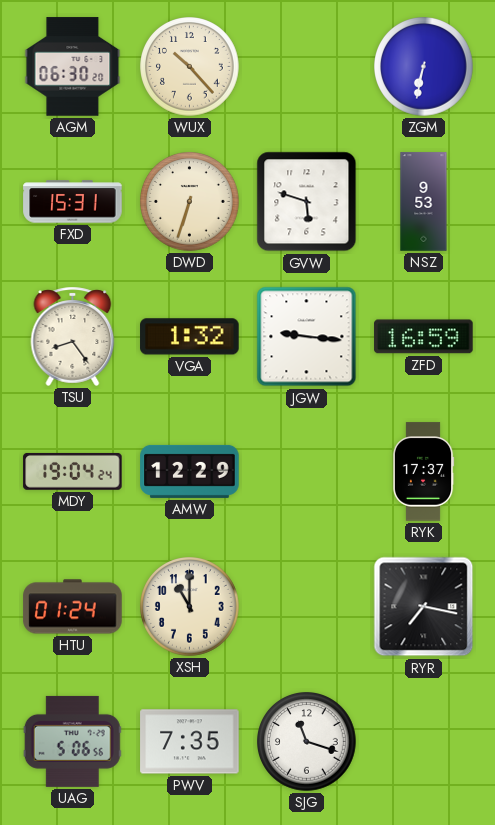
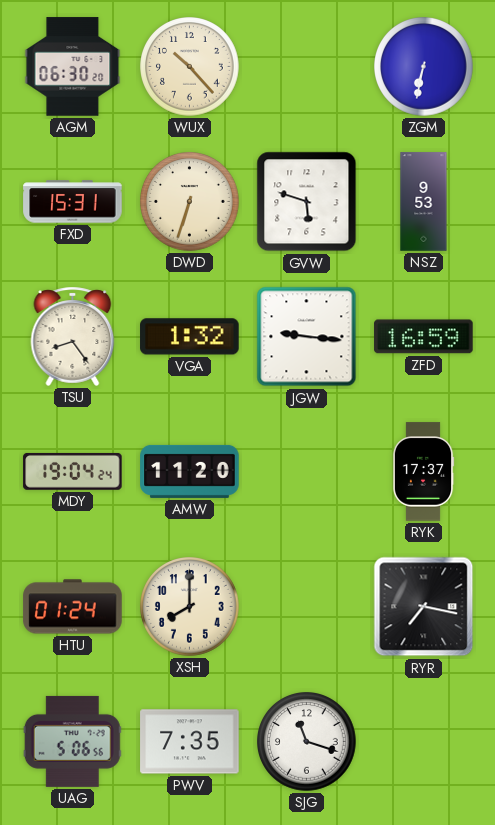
AMW: 12:29 -> 11:20 (190, 471)
XSH: 11:00 -> 8:00 (190, 607)
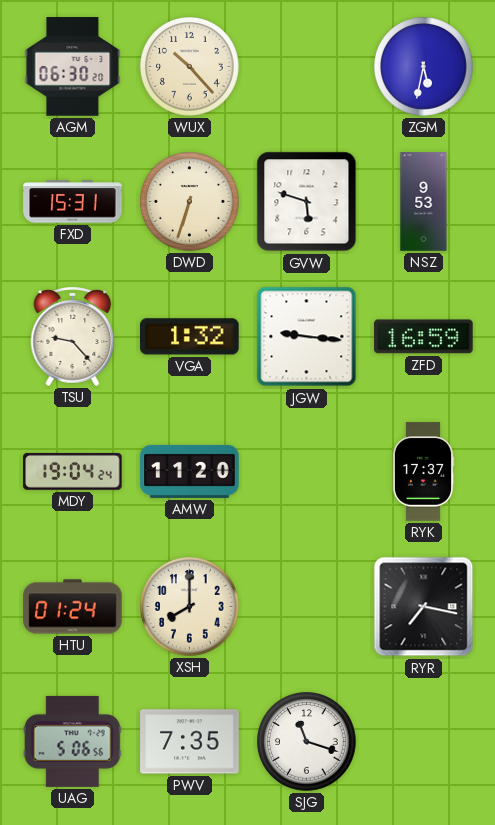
ZGM: 6:32 -> 5:32 (424, 67)
TSU: 8:24 -> 9:23 (73, 336)
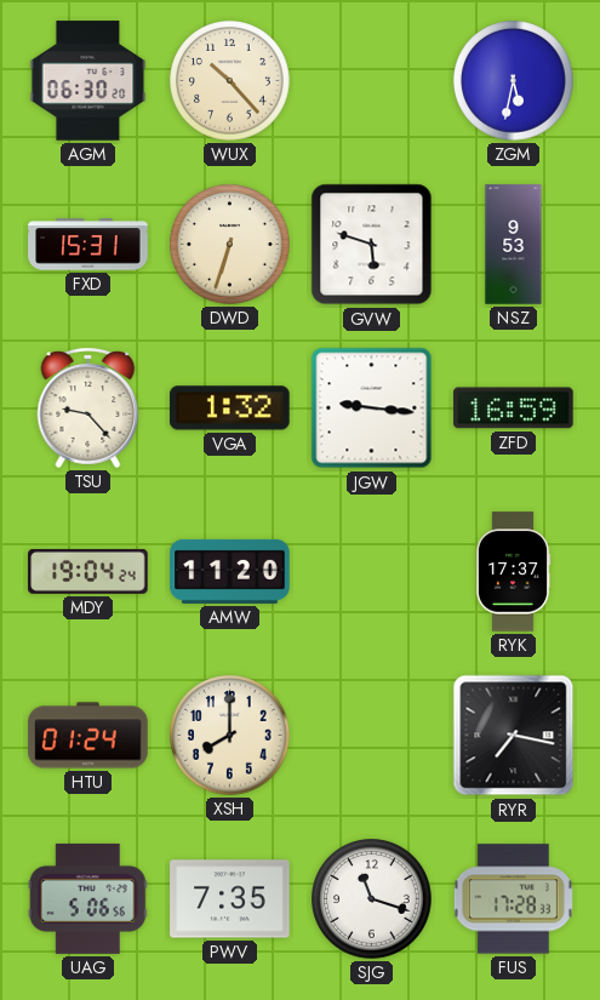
FUS: none -> 17:28 (513, 899)
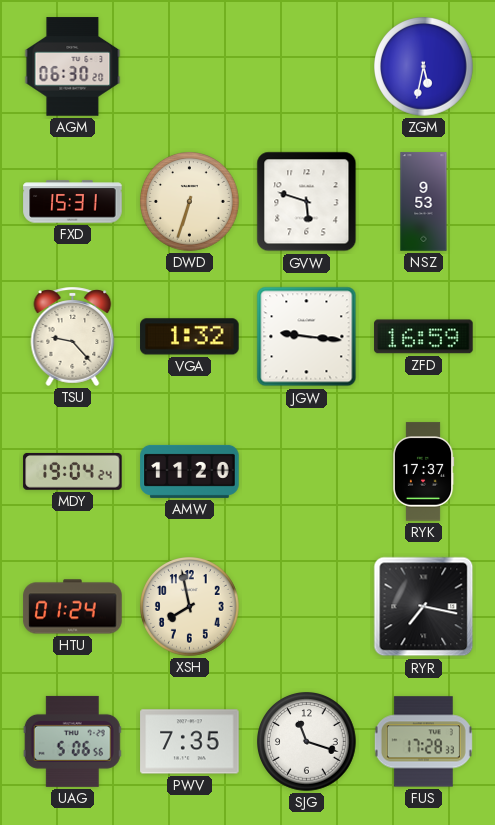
WUX: 10:23 -> none (230, 81)
XSH: 8:00 -> 7:58 (190, 607)
